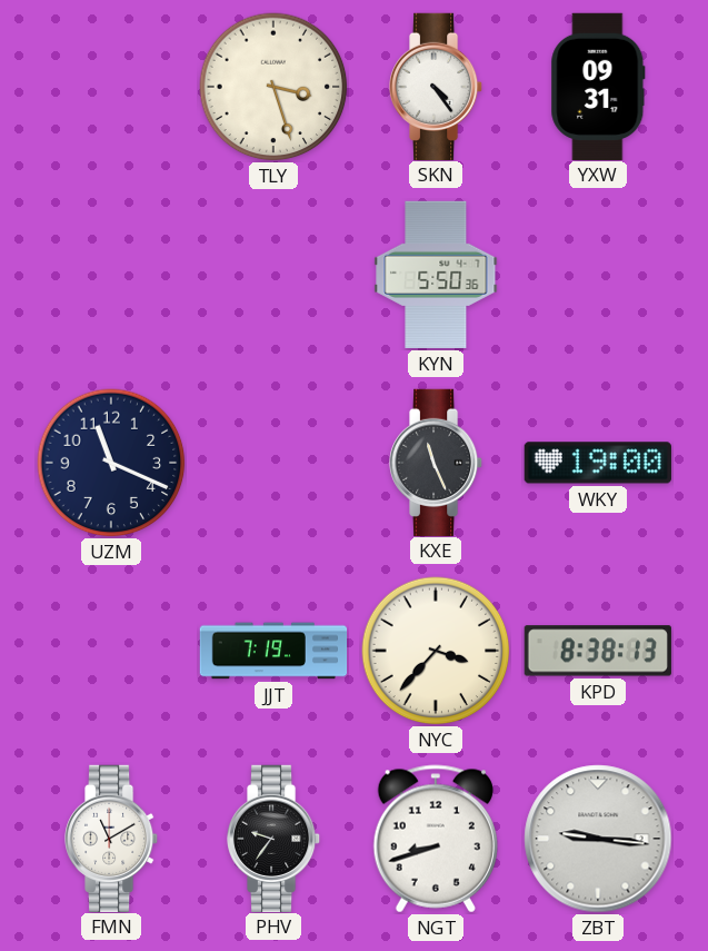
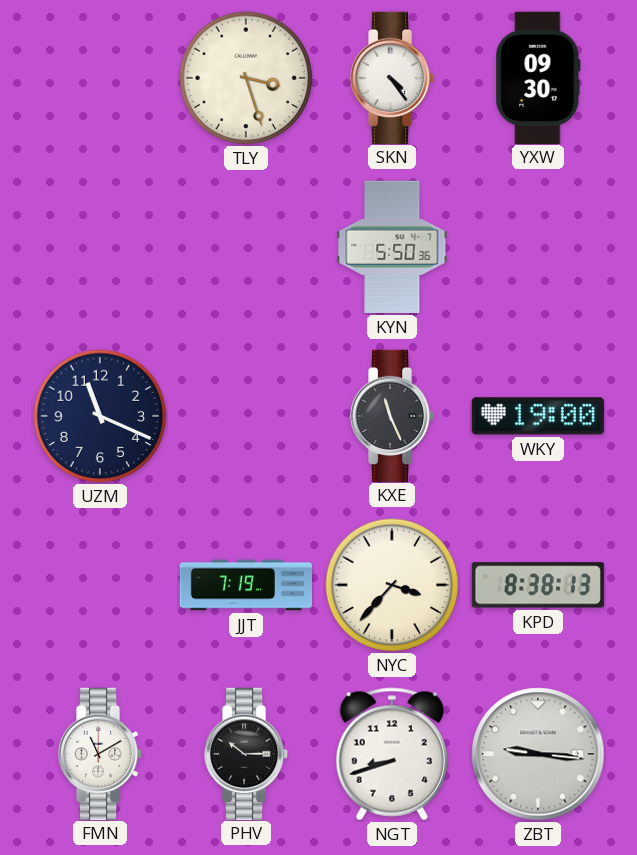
YXW: 09:31 -> 09:30 (538, 77)
PHV: 9:36 -> 10:15 (247, 753)
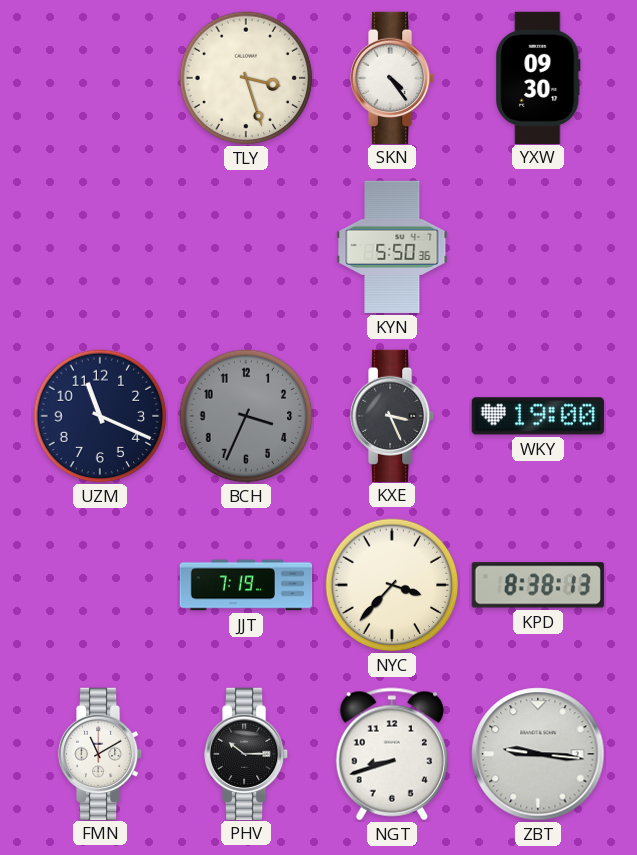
BCH: none -> 3:34 (246, 416)
KXE: 11:26 -> 3:26 (393, 415)
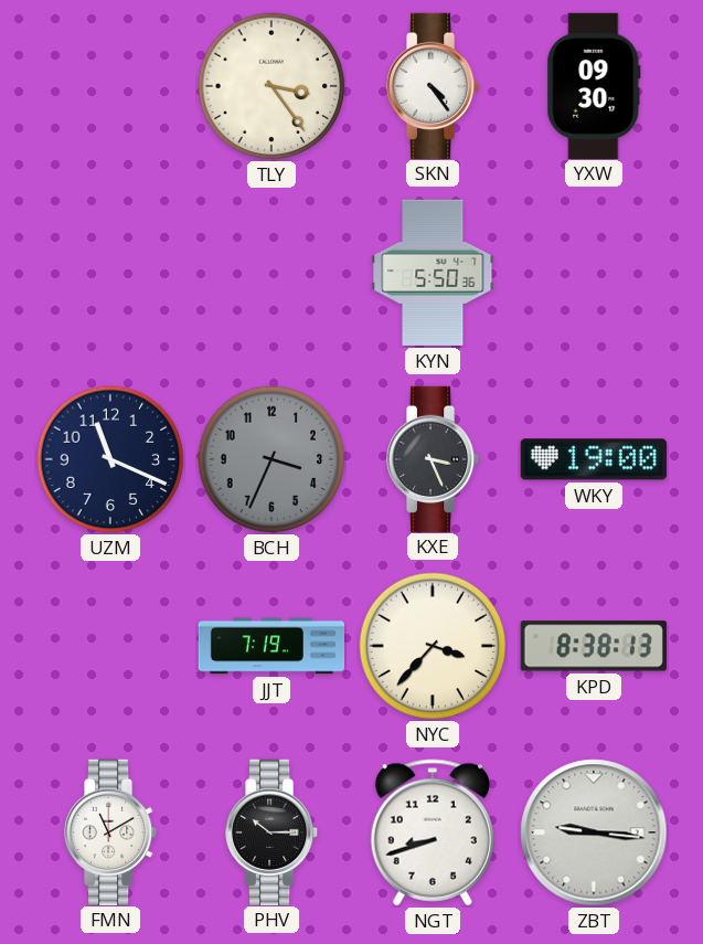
TLY: 3:27 -> 3:24 (271, 86)
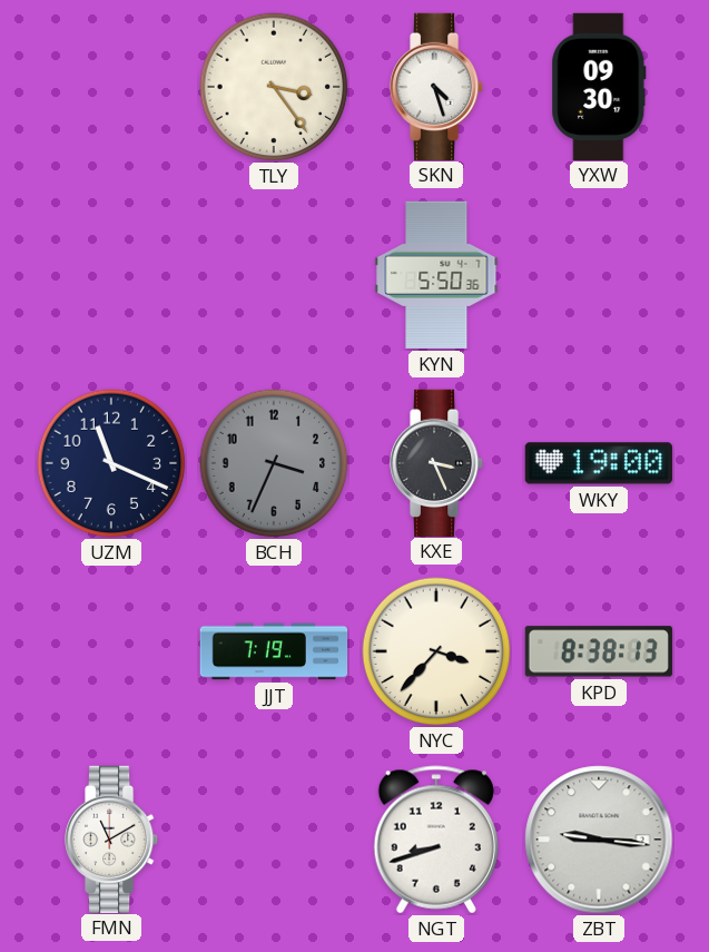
SKN: 4:24 -> 4:27 (437, 86)
PHV: 10:15 -> none (273, 831)
